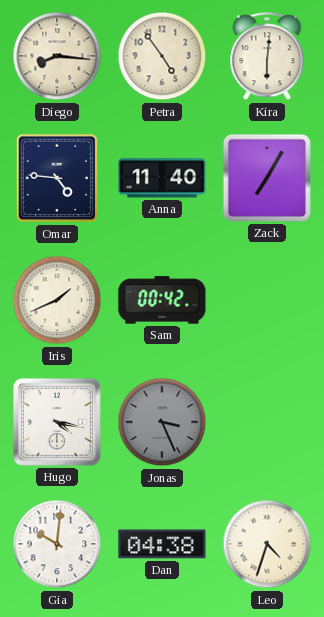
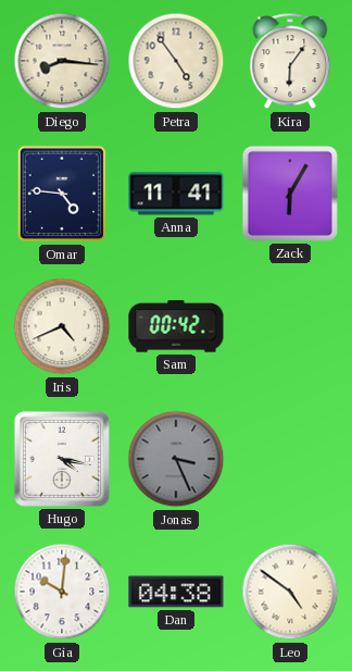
Kira: 6:01 -> 6:06 (290, 62)
Anna: 11:40 -> 11:41 (176, 194)
Zack: 7:05 -> 6:05 (290, 194)
Iris: 1:41 -> 4:41 (62, 326)
Leo: 4:33 -> 4:51 (290, 592)
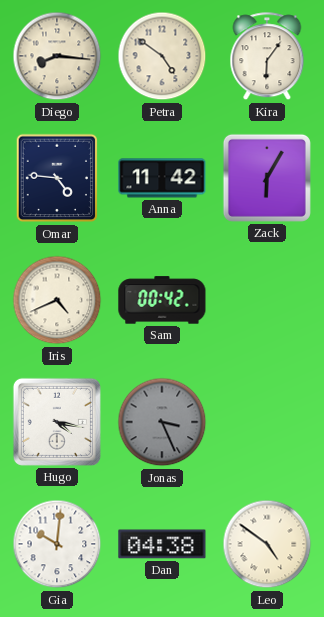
Petra: 4:54 -> 4:51 (162, 56)
Anna: 11:41 -> 11:42 (162, 178)
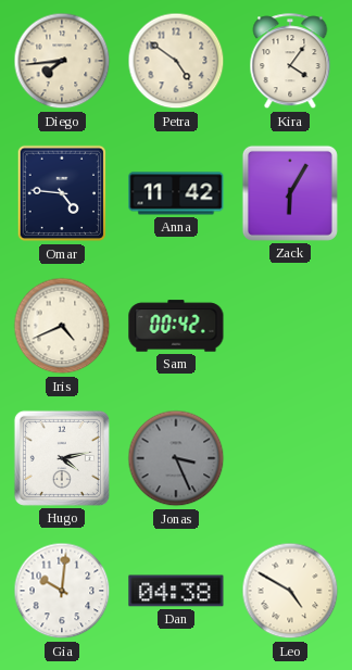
Diego: 8:16 -> 7:44 (62, 61)
Kira: 6:06 -> 4:06 (290, 62)
Hugo: 4:17 -> 4:13 (62, 458)
Leo: 4:51 -> 4:50 (290, 591)
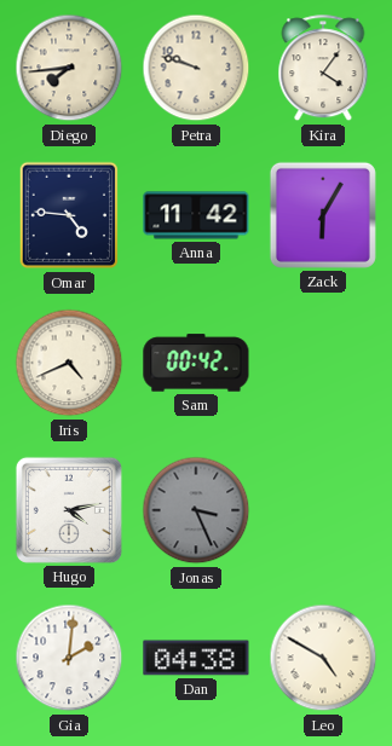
Petra: 4:51 -> 9:48 (196, 68)
Gia: 10:01 -> 2:01 (69, 658)
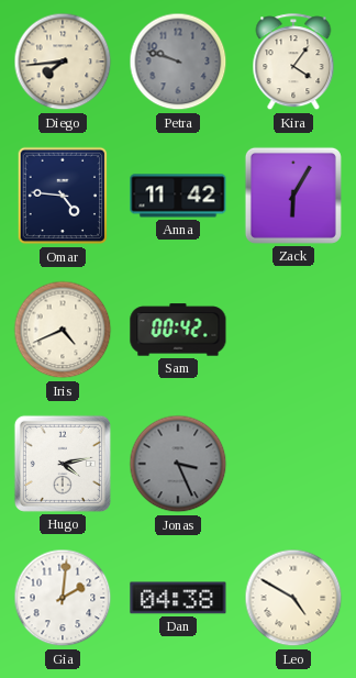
Petra dial: cream -> grey (178, 62)
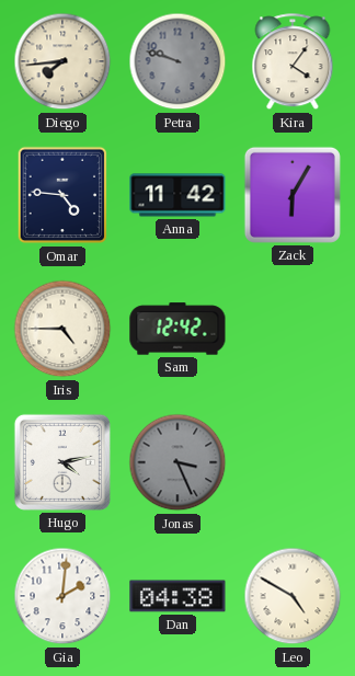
Iris: 4:41 -> 4:45 (62, 329)
Sam: 00:42 -> 12:42 (177, 329)
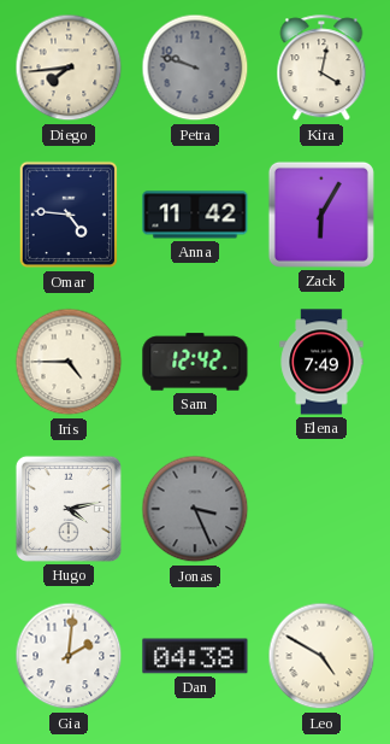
Kira: 4:06 -> 4:02 (321, 69)
Elena: none -> 7:49 (321, 362)
